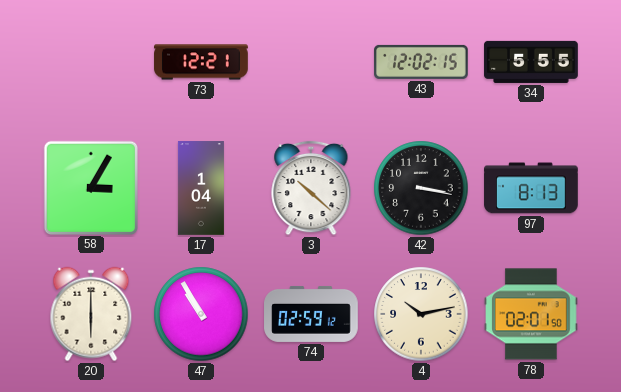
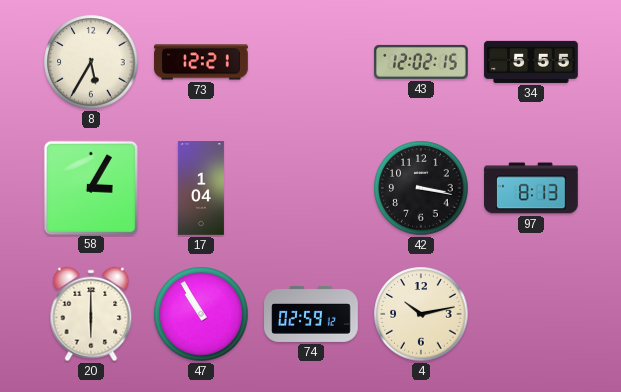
8: none -> 5:35 (91, 62)
3: 10:22 -> none (311, 188)
78: 02:01 -> none (532, 314)
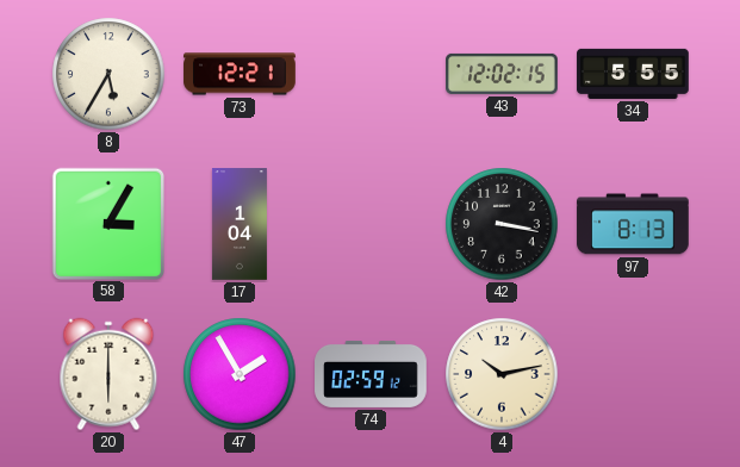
47: 10:55 -> 1:55 (240, 374)
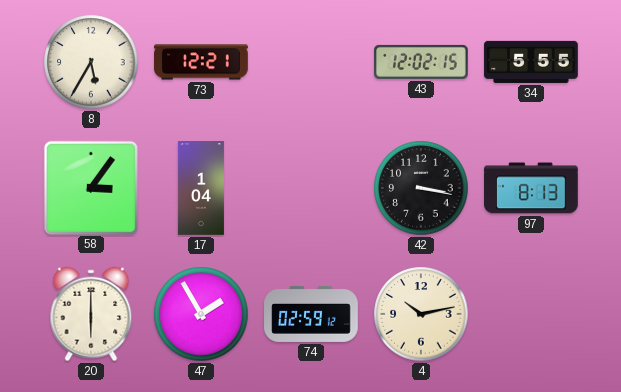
58: 3:05 -> 3:06 (90, 187)
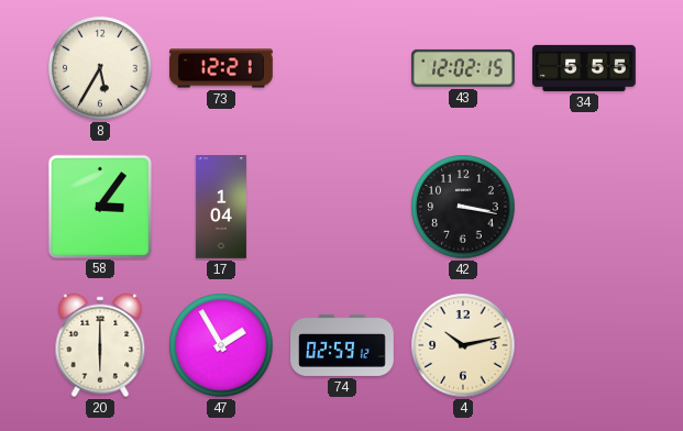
97: 8:13 -> none (531, 188)
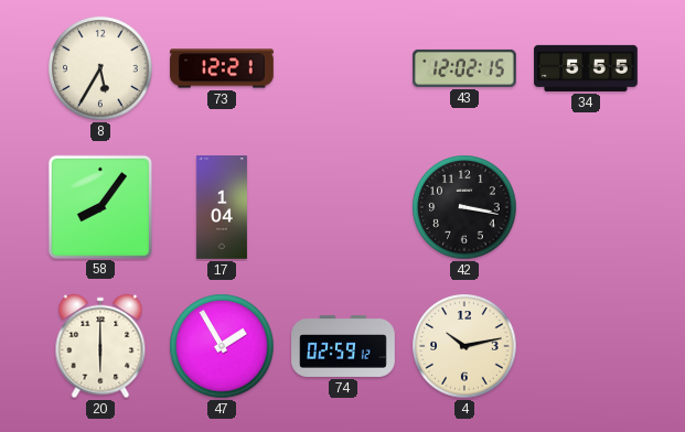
58: 3:06 -> 8:06 (99, 206)
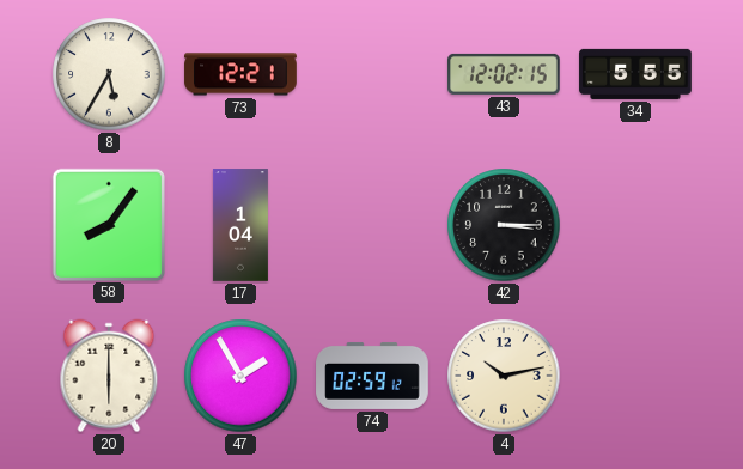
42: 3:17 -> 3:15 (504, 225)
